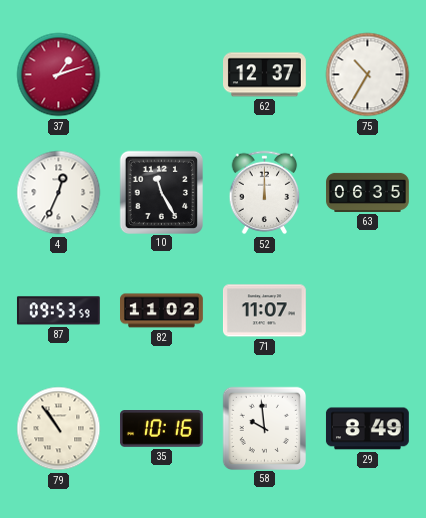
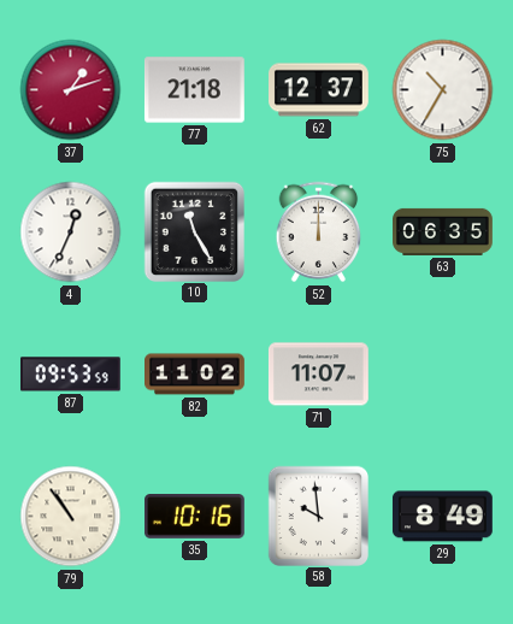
77: none -> 21:18 (194, 90)
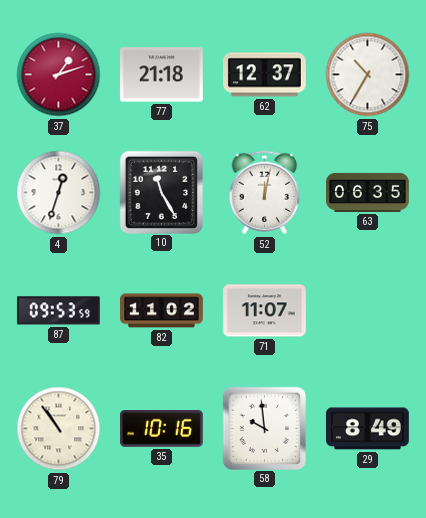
4: 12:34 -> 12:33 (59, 193)
52: 12:00 -> 12:02 (265, 193)
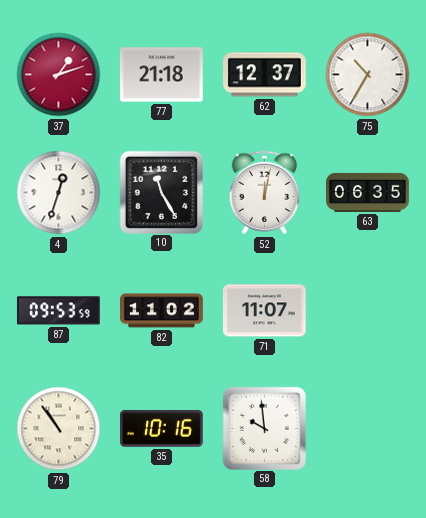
29: 8:49 -> none (367, 429)
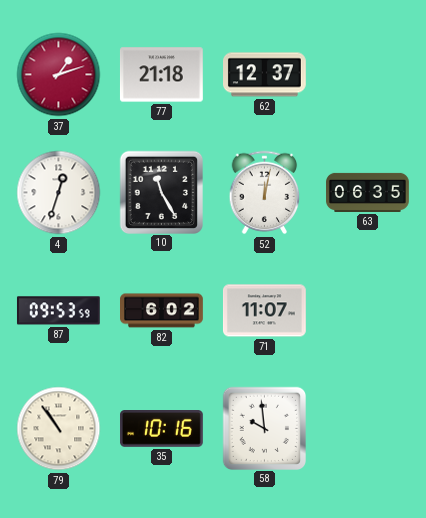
75: 10:35 -> none (368, 75)
82: 11:02 -> 6:02 (162, 311)
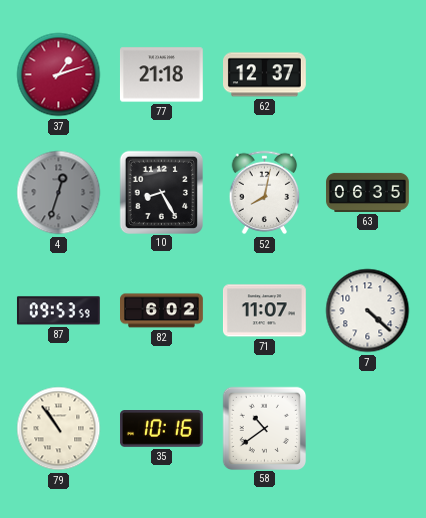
4 dial: white -> grey (59, 193)
10: 11:25 -> 8:25 (161, 192)
52: 12:02 -> 8:02 (265, 193)
7: none -> 4:22 (368, 311)
58: 9:59 -> 10:39 (264, 428)
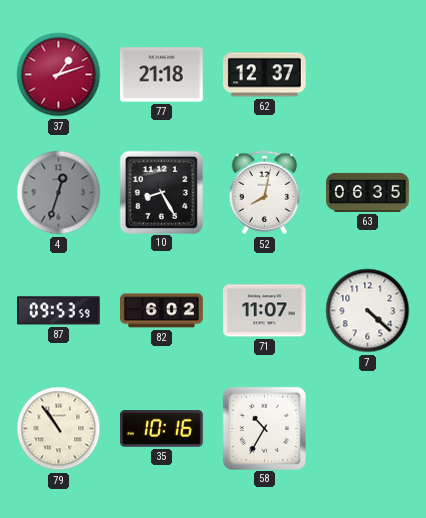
58: 10:39 -> 10:35 (264, 428)
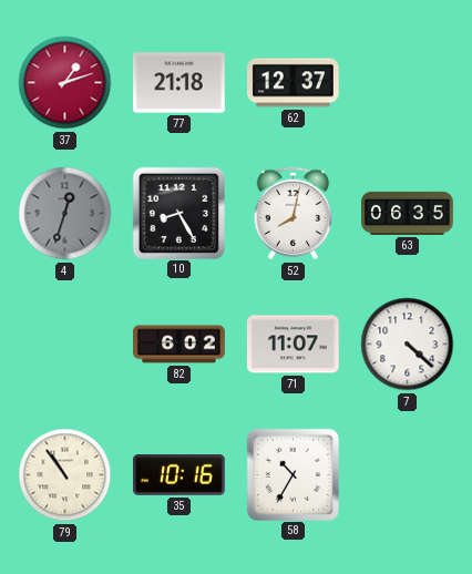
87: 09:53 -> none (58, 311)
